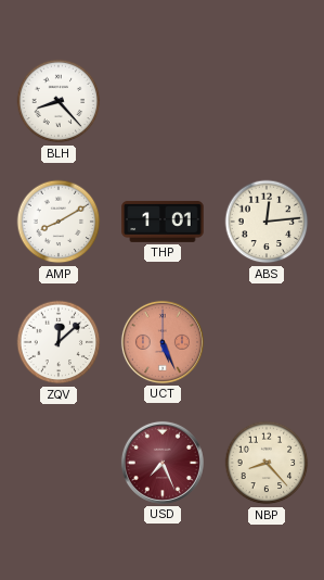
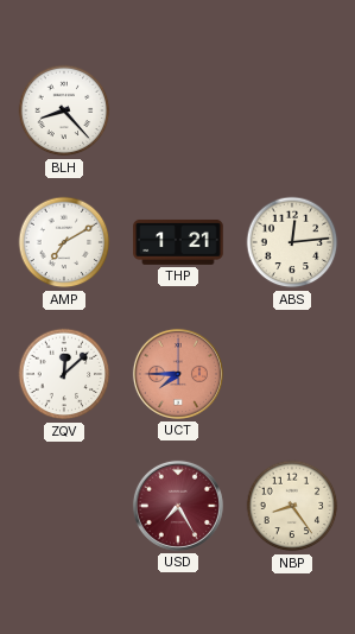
AMP: 8:10 -> 7:10 (64, 242)
THP: 1:01 -> 1:21 (178, 242)
UCT: 5:26 -> 7:45 (178, 374)
USD: 7:26 -> 7:25 (178, 506)
NBP: 8:23 -> 8:24 (292, 506)
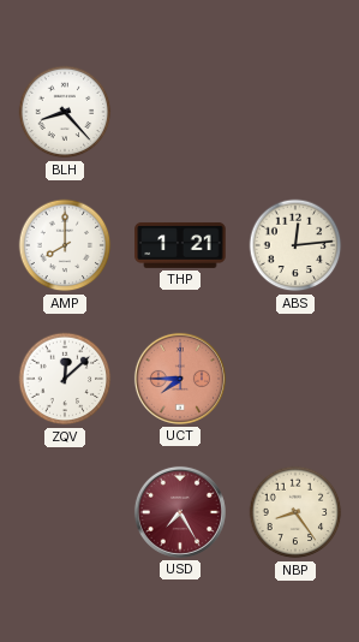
AMP: 7:10 -> 8:00 (65, 245)
